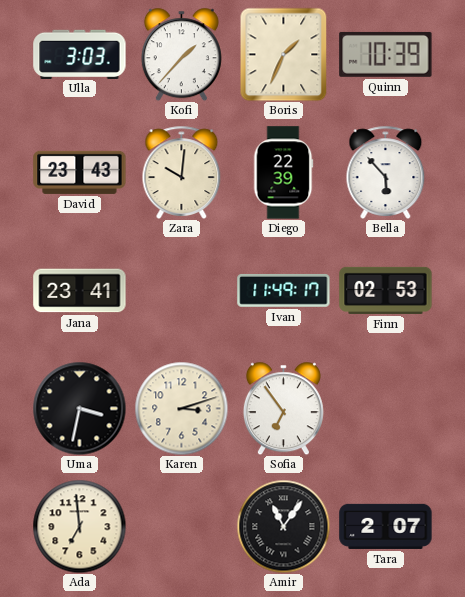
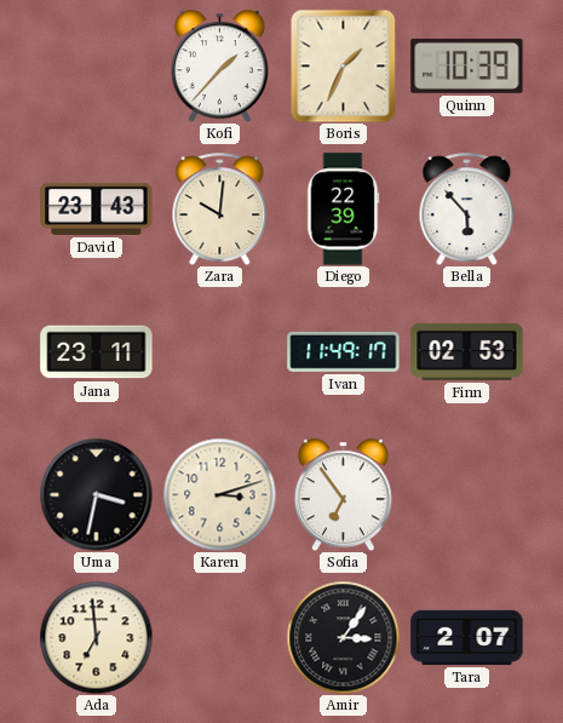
Ulla: 3:03 -> none (80, 54)
Jana: 23:41 -> 23:11 (97, 352)
Amir: 11:06 -> 3:06 (343, 637)
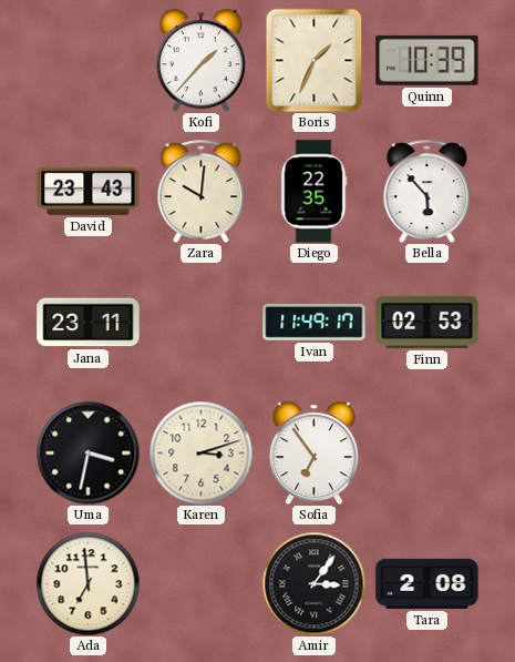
Diego: 22:39 -> 22:35 (313, 192)
Tara: 2:07 -> 2:08 (428, 583)
